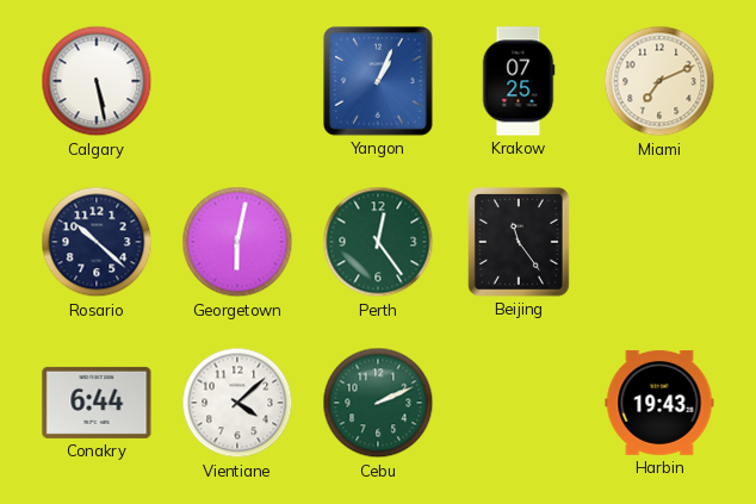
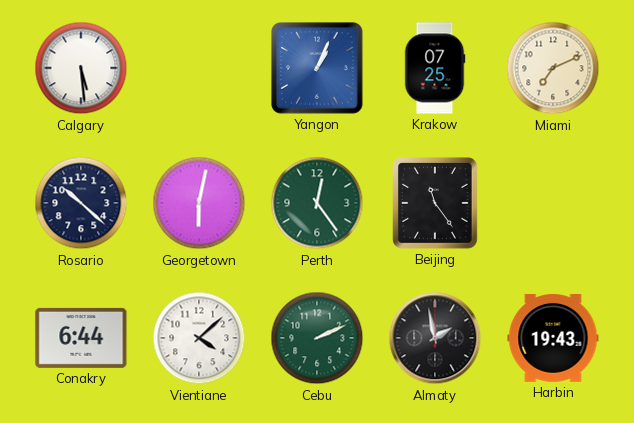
Calgary: 5:28 -> 5:29 (81, 68)
Almaty: none -> 1:58 (435, 338)
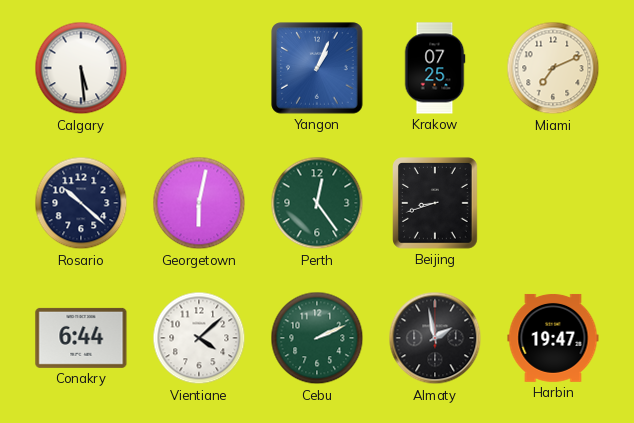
Beijing: 11:24 -> 8:42 (436, 204)
Harbin: 19:43 -> 19:47 (553, 338)
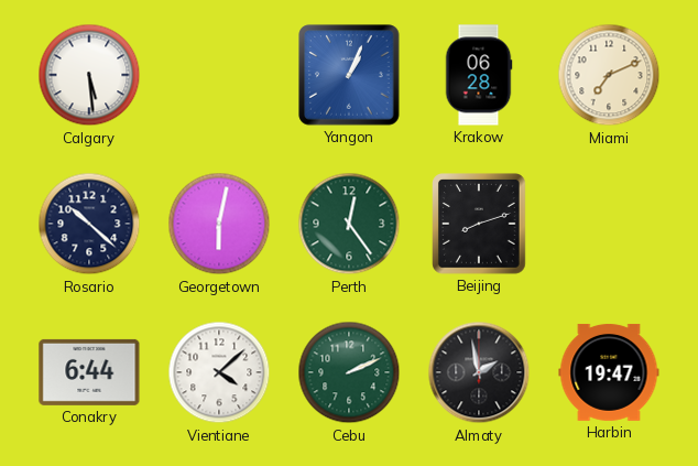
Krakow: 07:25 -> 06:28 (479, 75)
Beijing: 8:42 -> 8:12 (480, 225)
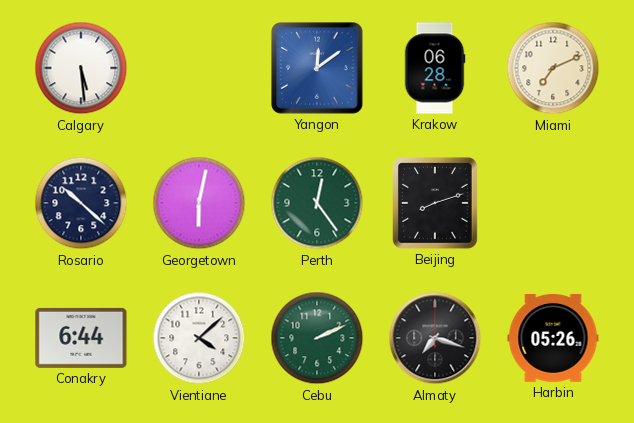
Yangon: 1:04 -> 12:09 (317, 68)
Almaty: 1:58 -> 7:18 (435, 338)
Harbin: 19:47 -> 05:26 (553, 338)
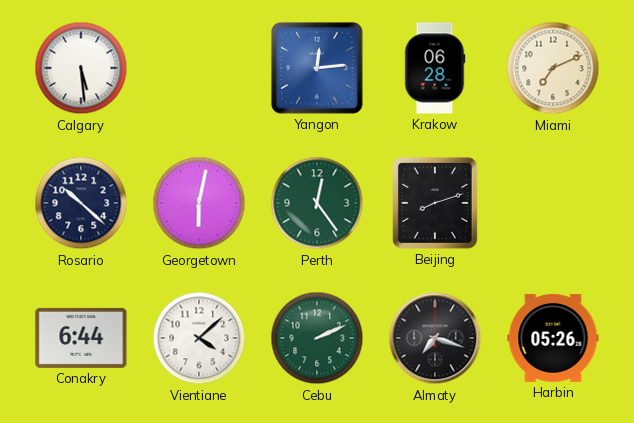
Yangon: 12:09 -> 12:14 (317, 68)
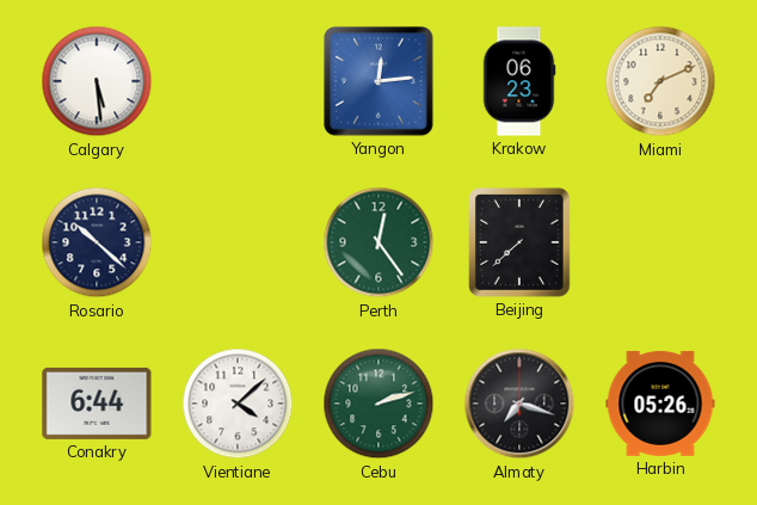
Krakow: 06:28 -> 06:23 (519, 81)
Georgetown: 6:02 -> none (199, 203)
Beijing: 8:12 -> 7:38 (521, 244)
Cebu: 2:11 -> 2:12 (378, 404)
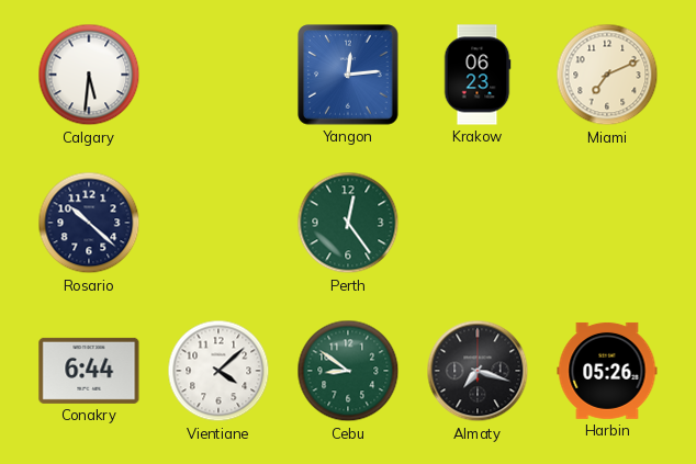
Calgary: 5:29 -> 5:31 (89, 75)
Beijing: 7:38 -> none (521, 244)
Cebu: 2:12 -> 8:51 (348, 371)
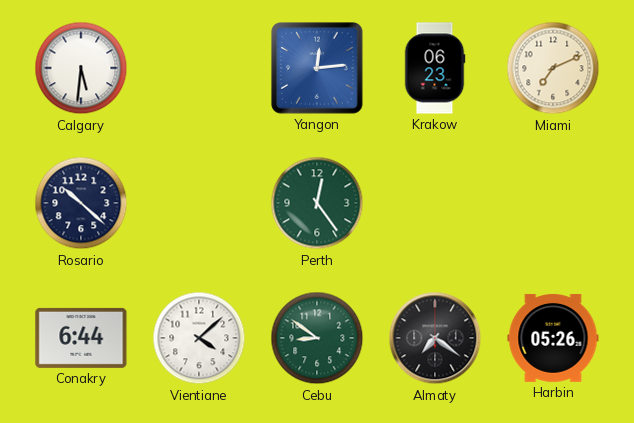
Almaty: 7:18 -> 7:21 (435, 338)
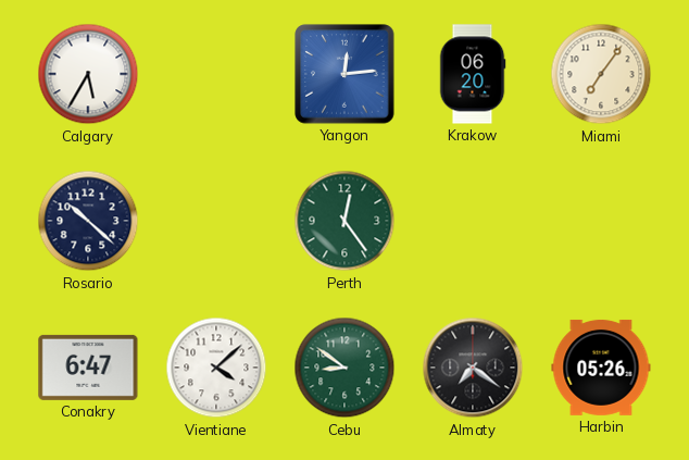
Calgary: 5:31 -> 5:35 (88, 74)
Krakow: 06:23 -> 06:20 (473, 74)
Miami: 7:11 -> 7:06 (601, 74)
Conakry: 6:44 -> 6:47 (88, 368)
